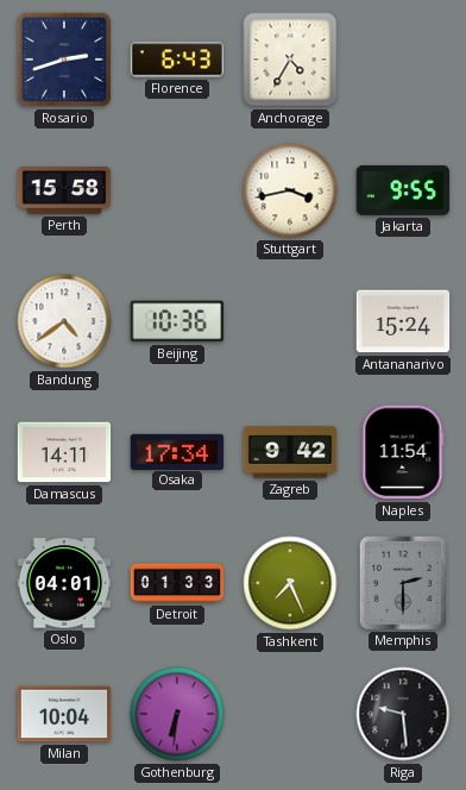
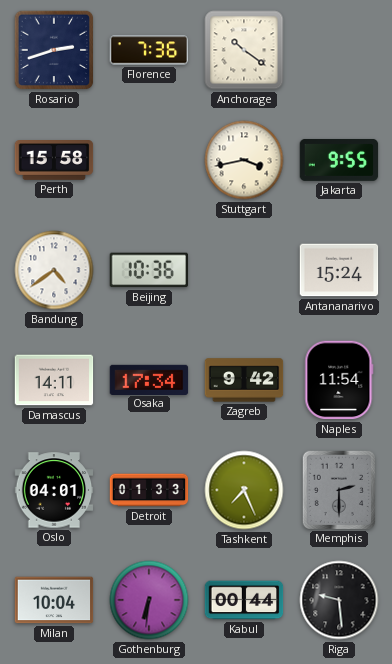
Florence: 6:43 -> 7:36 (149, 50)
Anchorage: 4:35 -> 10:21 (244, 50)
Kabul: none -> 00:44 (244, 600)
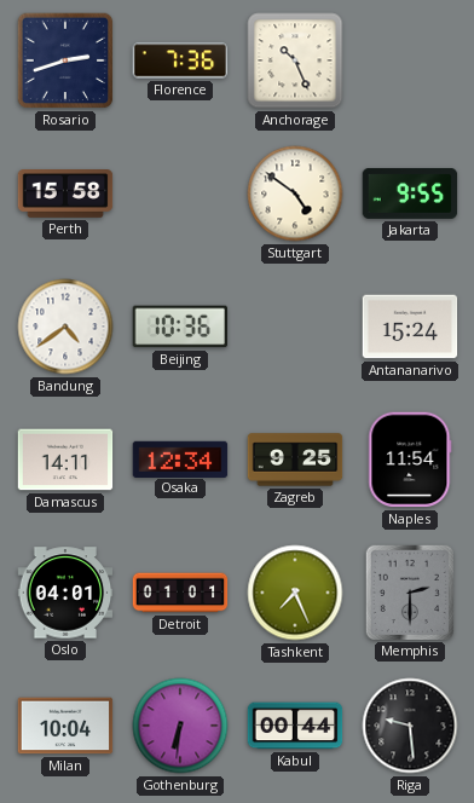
Anchorage: 10:21 -> 10:26 (295, 60)
Stuttgart: 3:43 -> 4:51 (295, 193)
Osaka: 17:34 -> 12:34 (180, 458)
Zagreb: 9:42 -> 9:25 (295, 460)
Detroit: 01:33 -> 01:01 (180, 593)
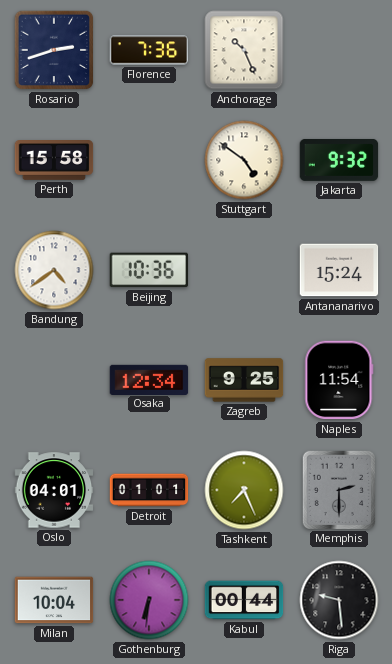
Jakarta: 9:55 -> 9:32 (339, 160)
Damascus: 14:11 -> none (65, 460)
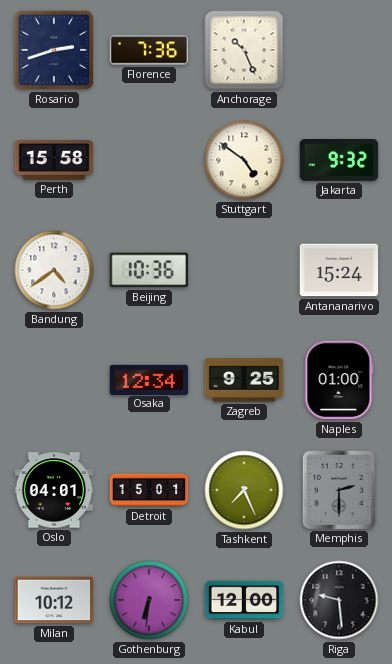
Naples: 11:54 -> 01:00 (339, 380)
Detroit: 01:01 -> 15:01 (149, 490)
Milan: 10:04 -> 10:12 (54, 600)
Kabul: 00:44 -> 12:00 (244, 600)
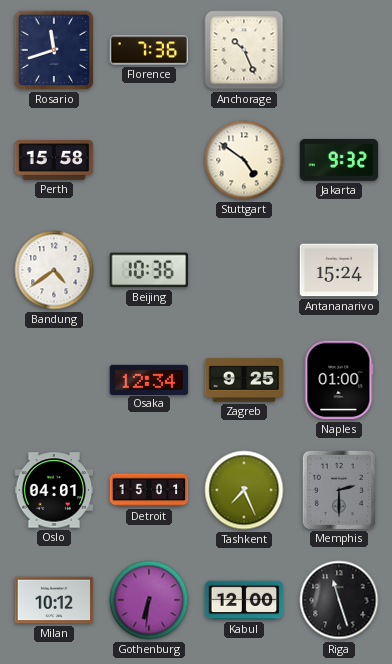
Rosario: 2:42 -> 11:42 (54, 50)
Riga: 9:29 -> 11:27 (339, 600)
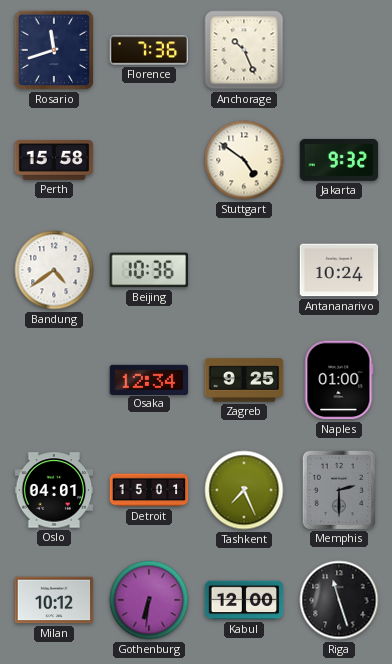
Antananarivo: 15:24 -> 10:24 (339, 270)
